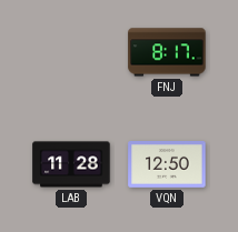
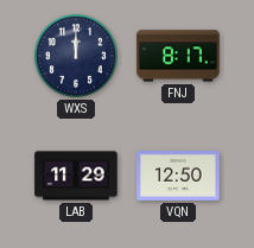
WXS: none -> 12:00 (76, 56)
LAB: 11:28 -> 11:29 (76, 176)
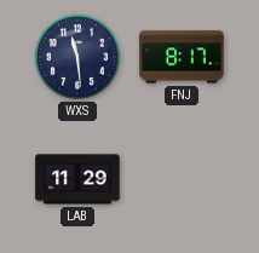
WXS: 12:00 -> 11:29 (77, 57)
VQN: 12:50 -> none (178, 176)
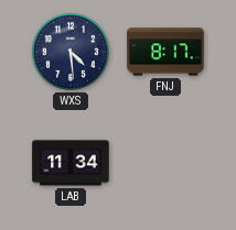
WXS: 11:29 -> 4:29 (71, 52)
LAB: 11:29 -> 11:34 (71, 163)
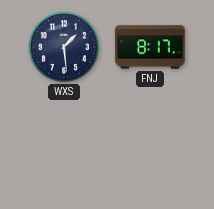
WXS: 4:29 -> 1:29 (64, 47)
LAB: 11:34 -> none (71, 163)
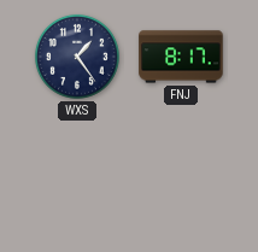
WXS: 1:29 -> 1:24 (77, 57)
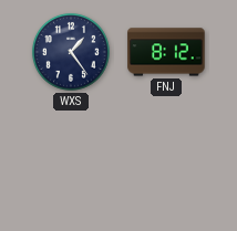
FNJ: 8:17 -> 8:12 (166, 52)
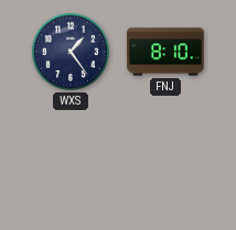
FNJ: 8:12 -> 8:10 (165, 52)
